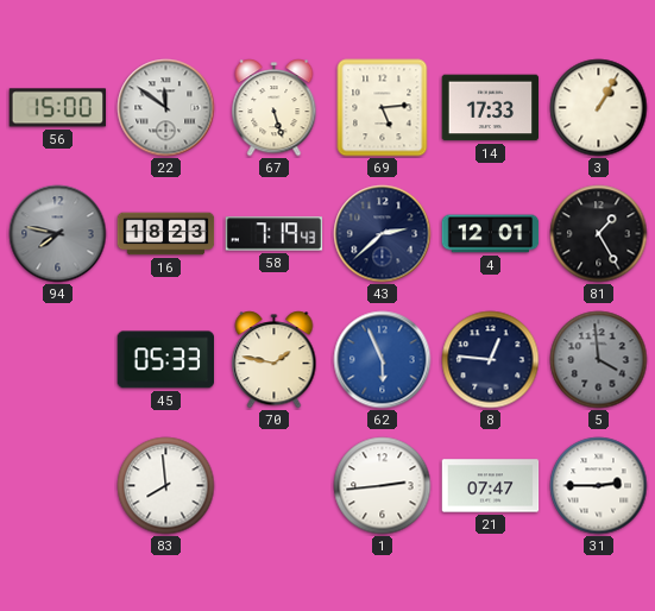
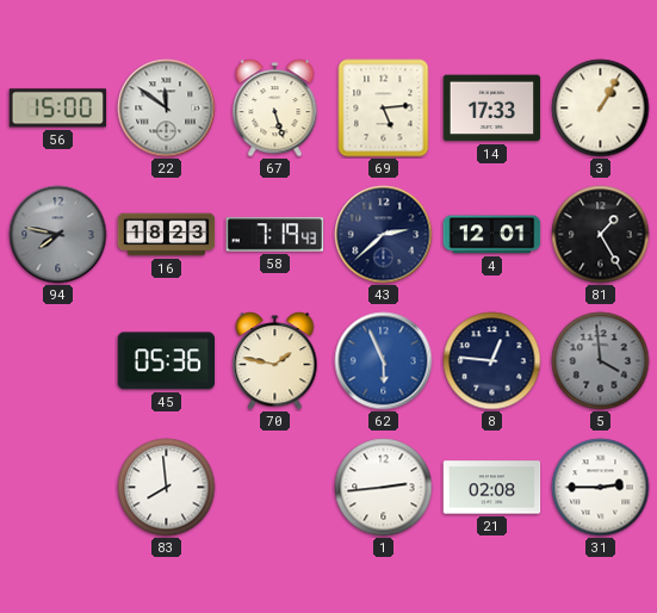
45: 05:33 -> 05:36 (166, 361)
21: 07:47 -> 02:08 (492, 488)
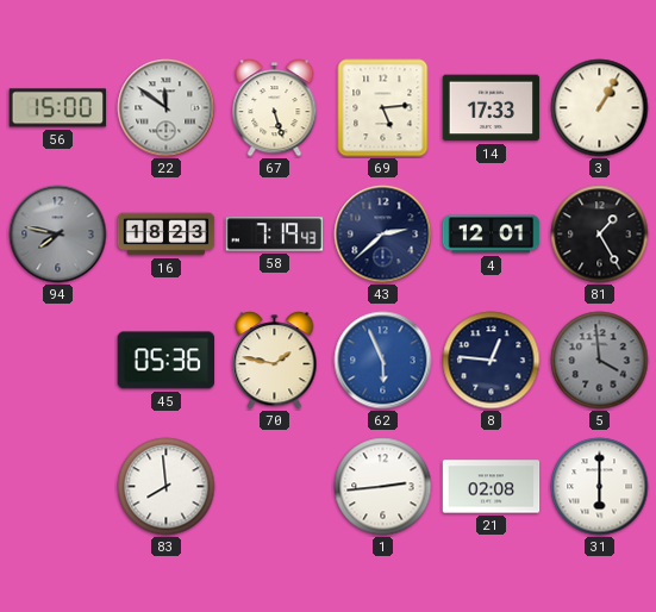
31: 2:45 -> 6:00 (600, 487)
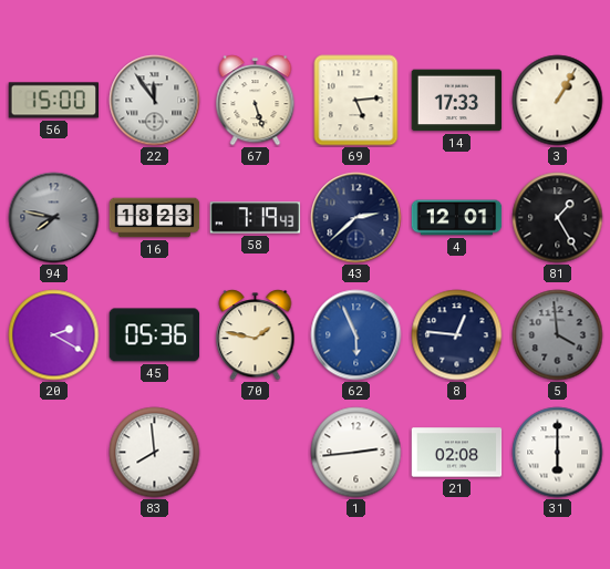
22: 11:51 -> 11:54 (155, 101)
20: none -> 2:20 (54, 335)
